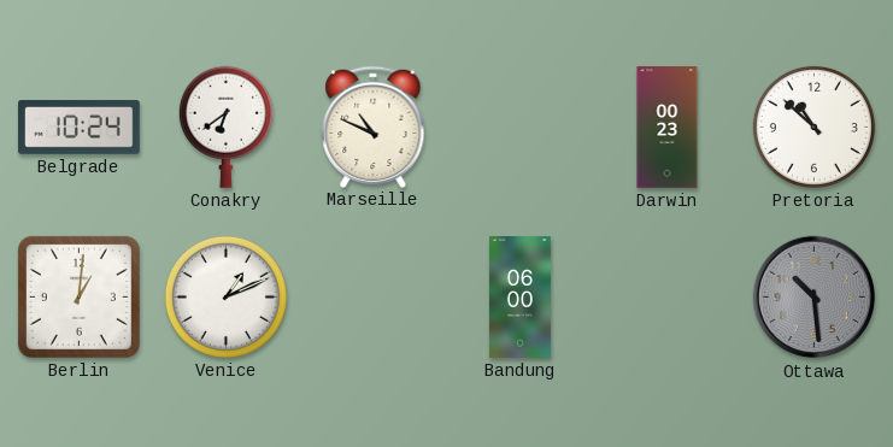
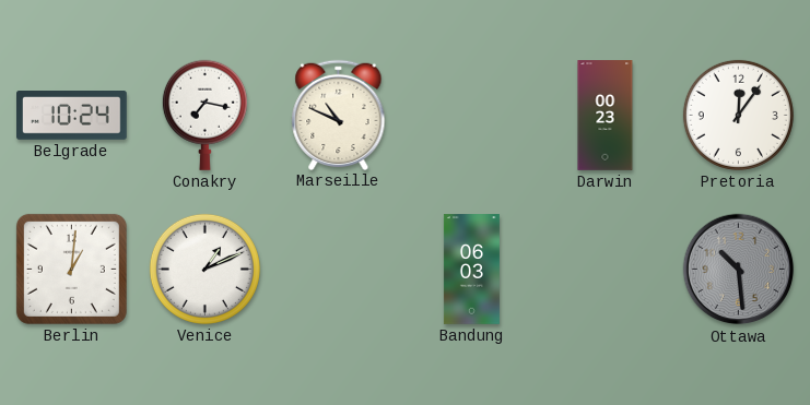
Conakry: 6:39 -> 7:17 (204, 115)
Pretoria: 10:52 -> 12:06 (738, 115)
Bandung: 06:00 -> 06:03 (471, 270)
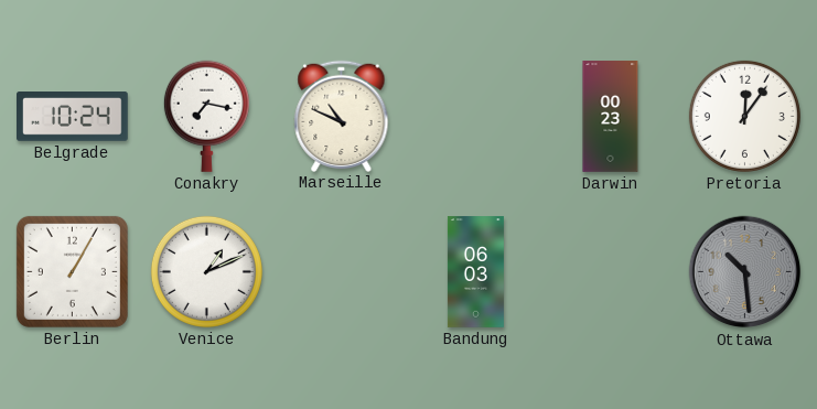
Berlin: 1:01 -> 1:05 (72, 271)
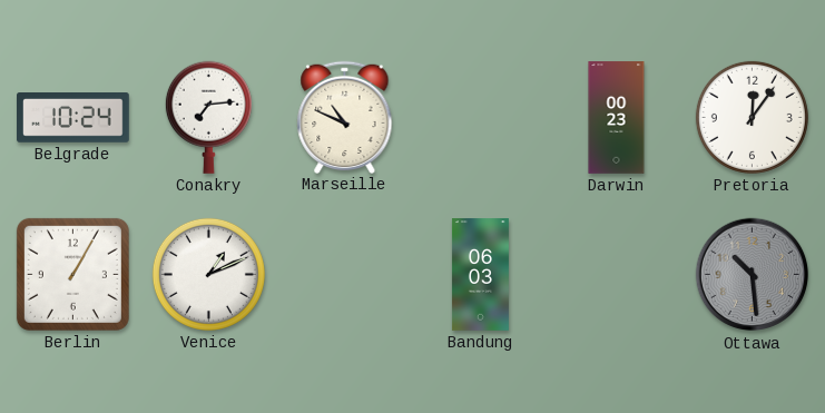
Conakry: 7:17 -> 7:14 (208, 117)
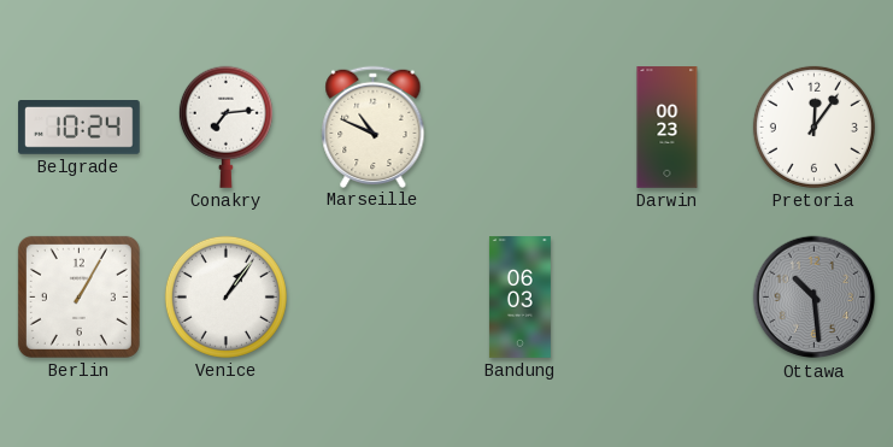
Venice: 1:11 -> 1:06 (225, 296)
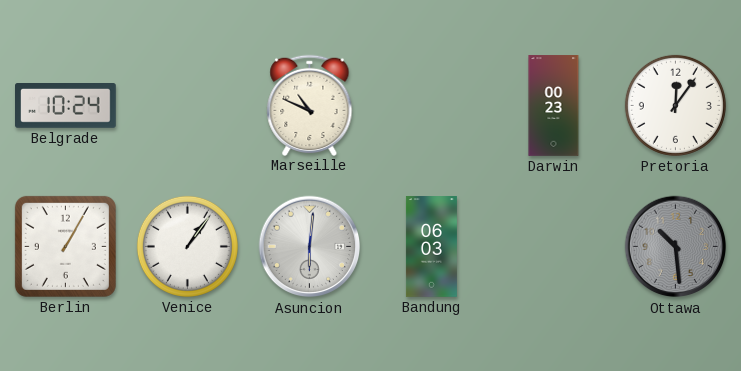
Conakry: 7:14 -> none (225, 127)
Asuncion: none -> 6:01 (310, 247)
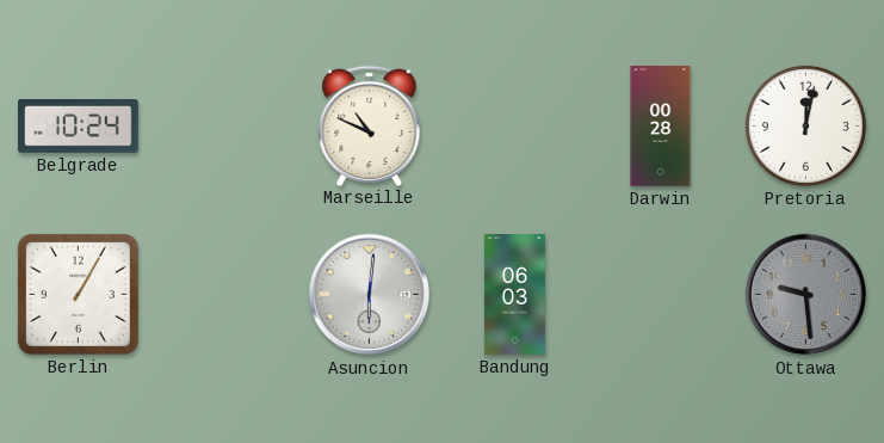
Darwin: 00:23 -> 00:28 (661, 127)
Pretoria: 12:06 -> 12:02 (805, 125)
Venice: 1:06 -> none (187, 246)
Ottawa: 10:29 -> 9:29 (806, 295)
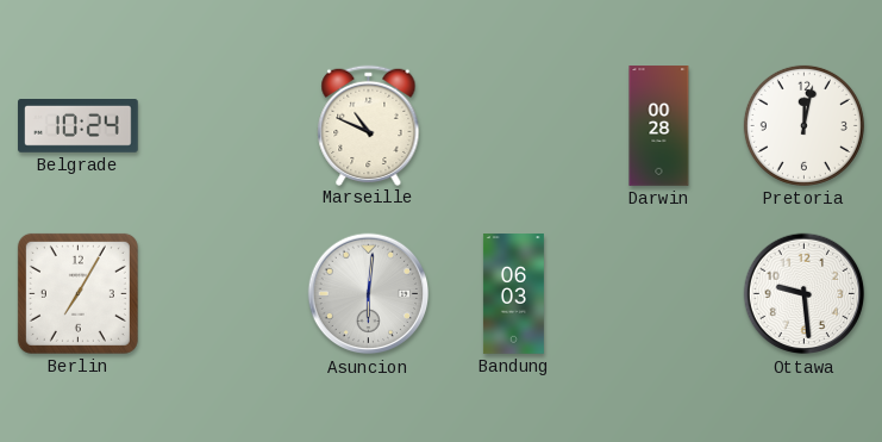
Berlin: 1:05 -> 7:05 (77, 293)
Ottawa dial: grey -> white (805, 294)
